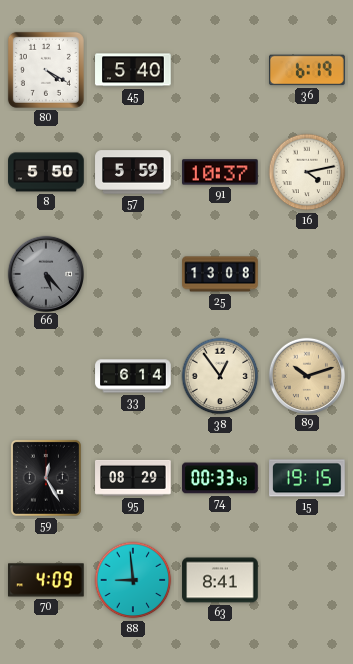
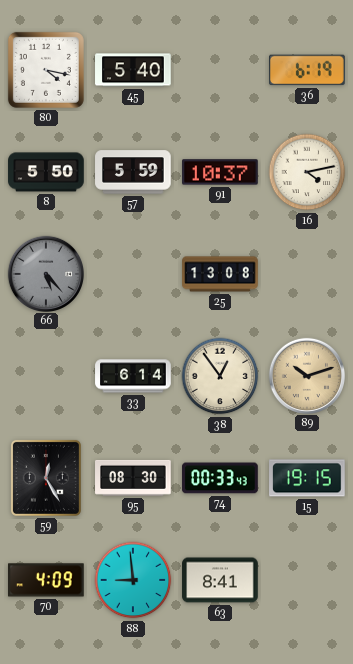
80: 4:20 -> 4:17 (46, 70)
95: 08:29 -> 08:30 (133, 478)
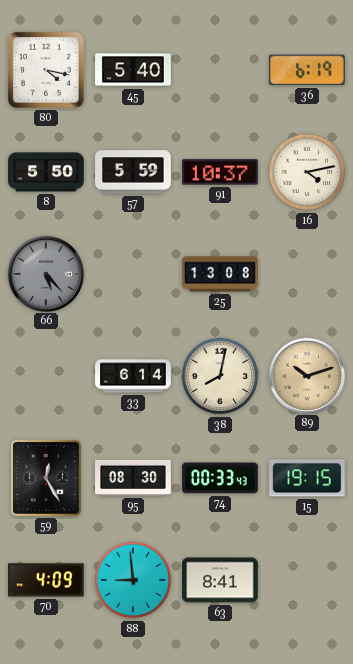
38: 12:54 -> 8:02 (220, 376)
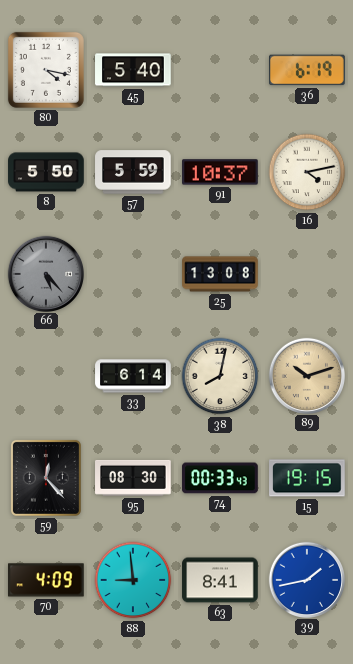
59: 12:25 -> 12:23 (46, 478)
39: none -> 1:43 (306, 579)
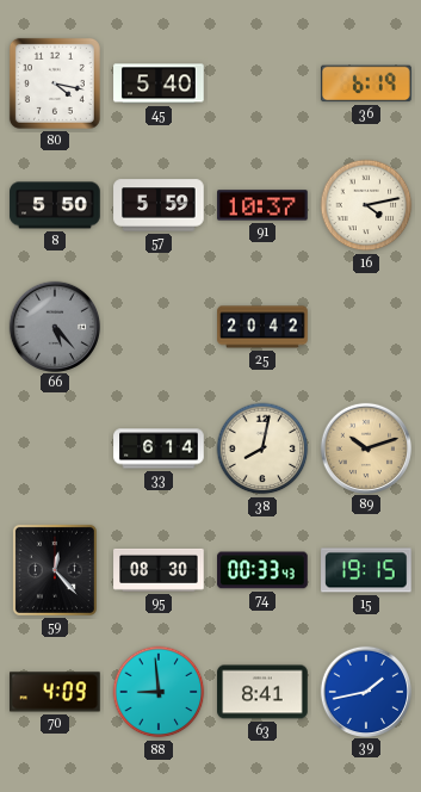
25: 13:08 -> 20:42 (262, 327)
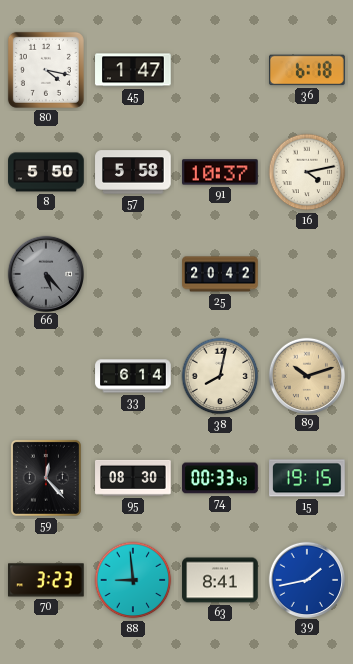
45: 5:40 -> 1:47 (133, 70)
36: 6:19 -> 6:18 (308, 70)
57: 5:59 -> 5:58 (133, 172)
70: 4:09 -> 3:23 (46, 580)
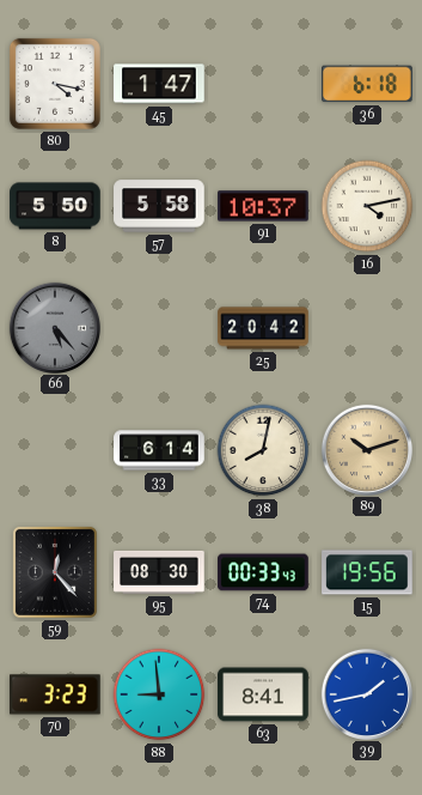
15: 19:15 -> 19:56 (367, 572)
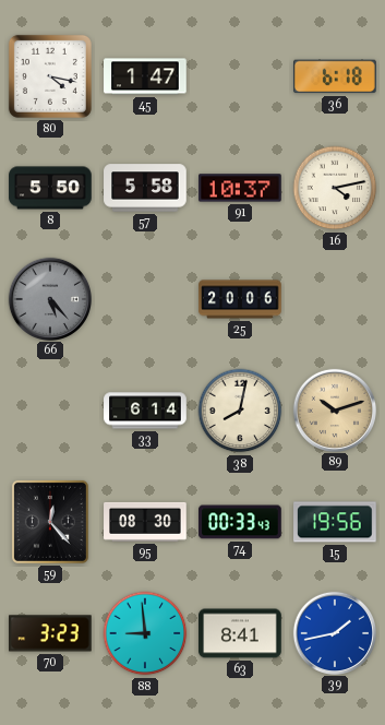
25: 20:42 -> 20:06 (240, 299)
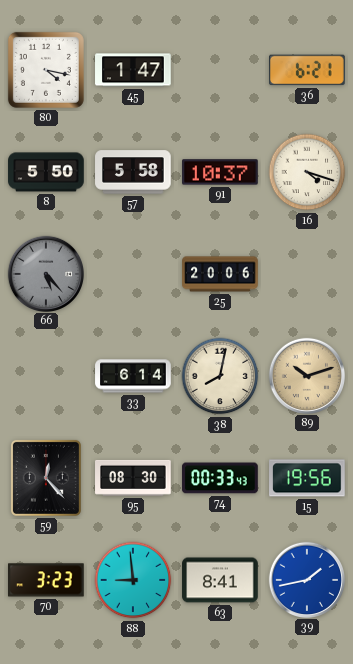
36: 6:18 -> 6:21 (308, 70)
16: 4:13 -> 4:18 (307, 172)
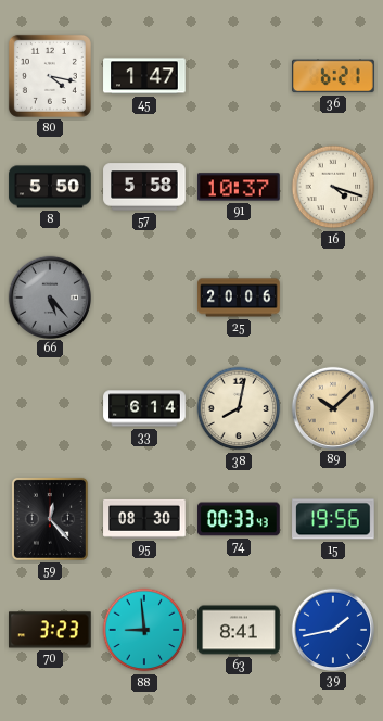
89: 10:12 -> 10:08 (332, 407)
